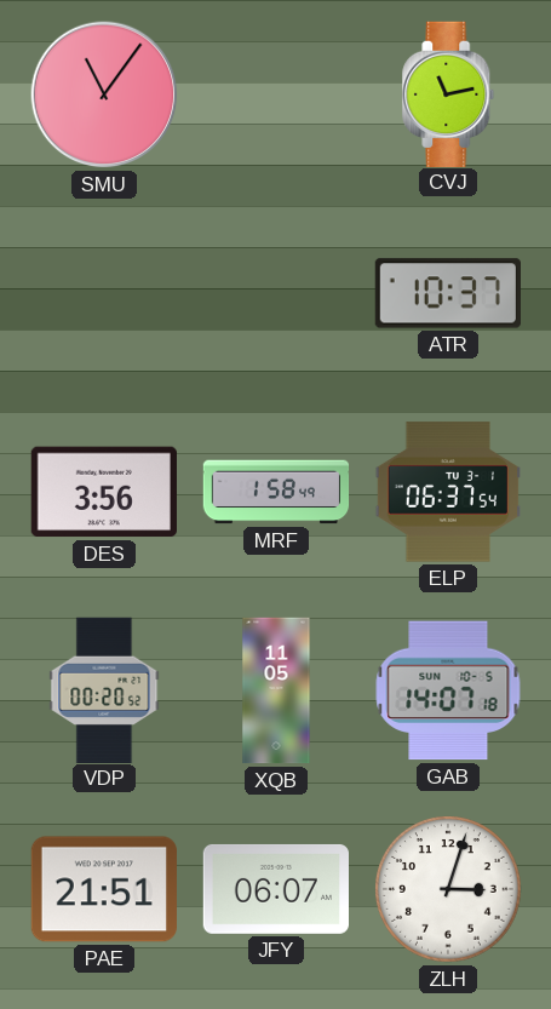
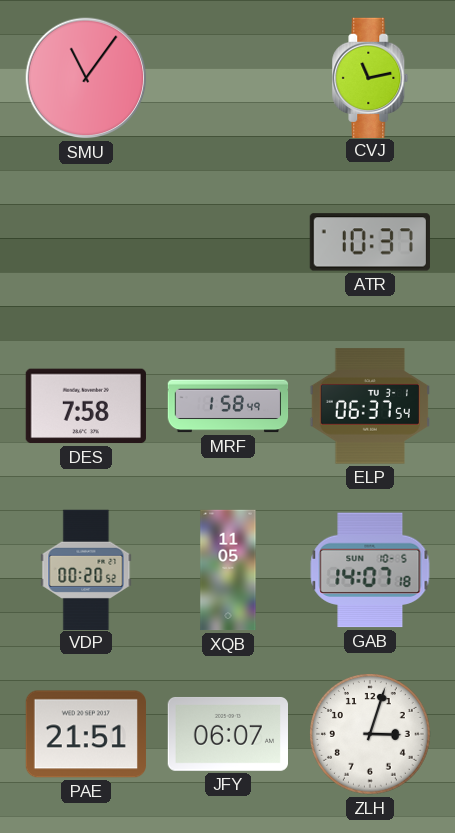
DES: 3:56 -> 7:58 (86, 406)
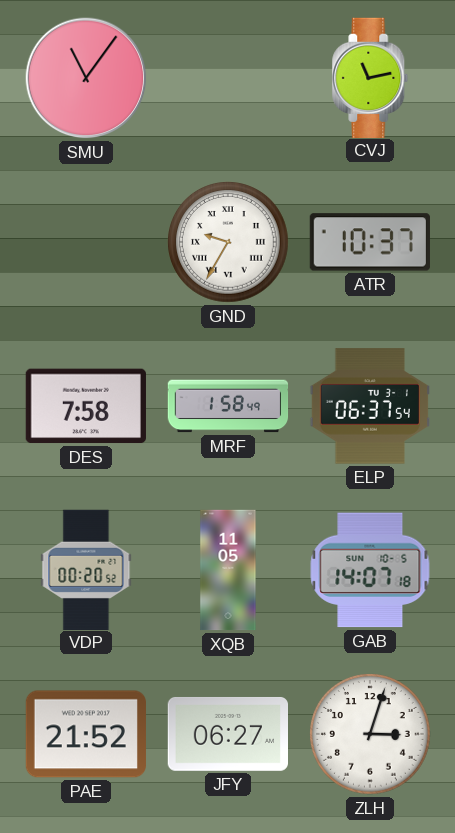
GND: none -> 9:35 (229, 243)
PAE: 21:51 -> 21:52 (86, 734)
JFY: 06:07 -> 06:27 (227, 734)
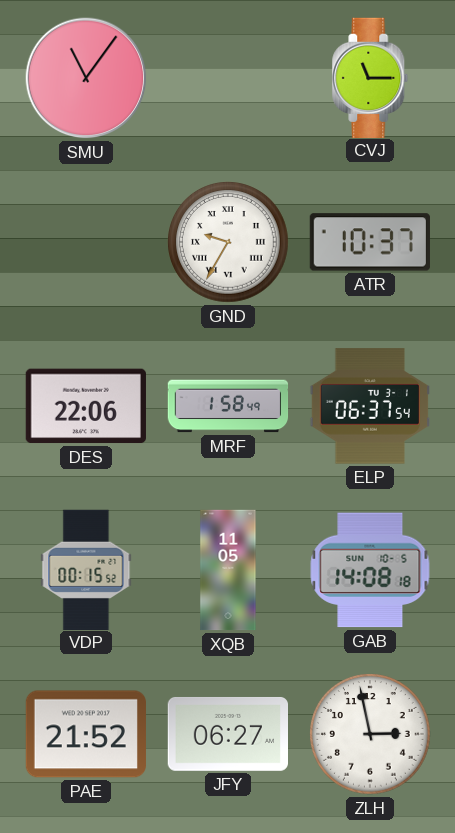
CVJ: 11:13 -> 11:15 (370, 77)
DES: 7:58 -> 22:06 (86, 406)
VDP: 00:20 -> 00:15 (86, 569)
GAB: 14:07 -> 14:08 (370, 570)
ZLH: 3:03 -> 2:58 (371, 735)
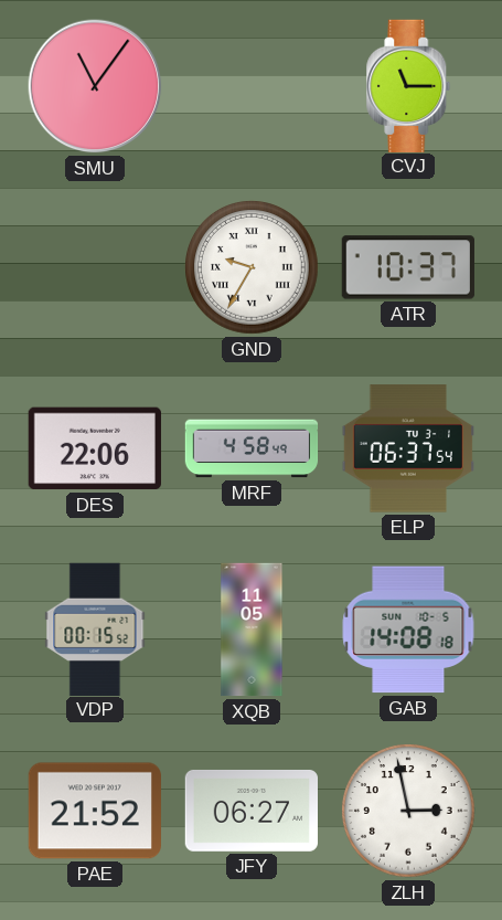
MRF: 1:58 -> 4:58 (252, 448)
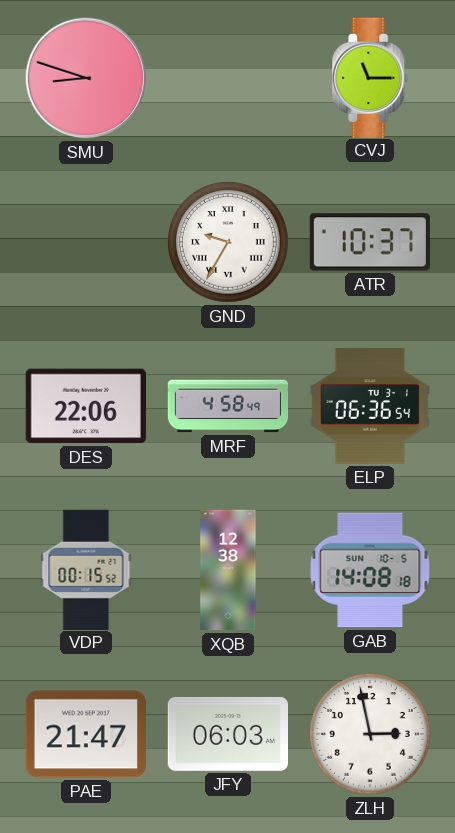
SMU: 11:06 -> 8:48 (86, 78)
ELP: 06:37 -> 06:36 (369, 406)
XQB: 11:05 -> 12:38 (228, 570)
PAE: 21:52 -> 21:47 (86, 734)
JFY: 06:27 -> 06:03 (227, 734)
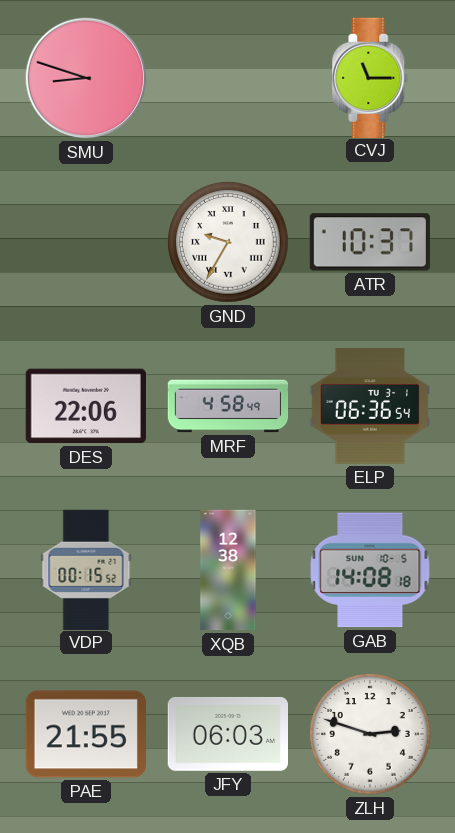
PAE: 21:47 -> 21:55 (86, 734)
ZLH: 2:58 -> 2:48 (371, 735)
